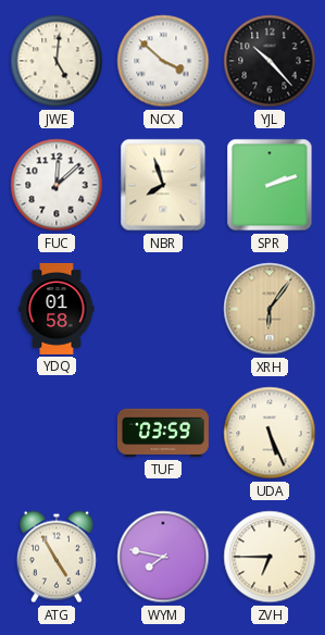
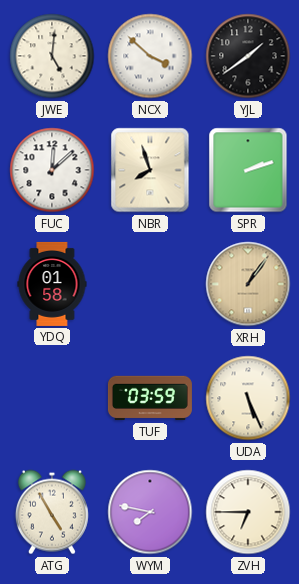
YJL: 10:23 -> 1:39 (248, 56)
XRH: 6:06 -> 1:06 (248, 284)
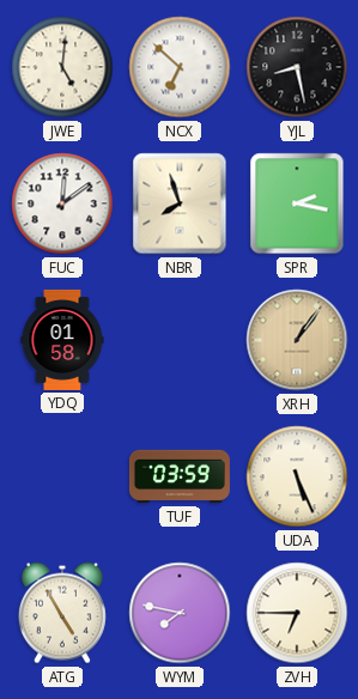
NCX: 3:52 -> 6:52 (180, 67)
YJL: 1:39 -> 8:28 (297, 67)
FUC: 12:08 -> 12:09 (62, 203)
SPR: 2:12 -> 2:17 (297, 203)
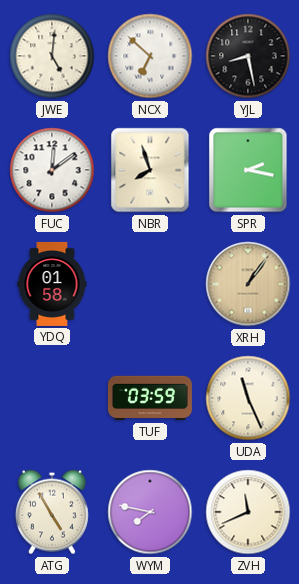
UDA: 5:26 -> 11:26 (248, 398)
ZVH: 6:45 -> 11:41 (248, 512)
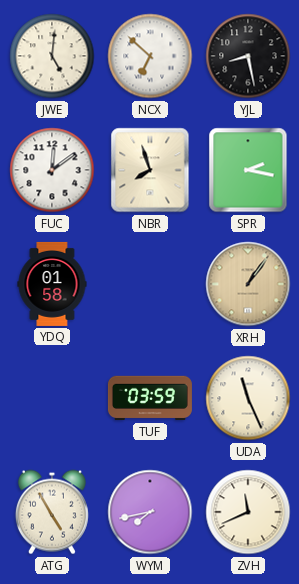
WYM: 7:47 -> 7:43 (150, 512)
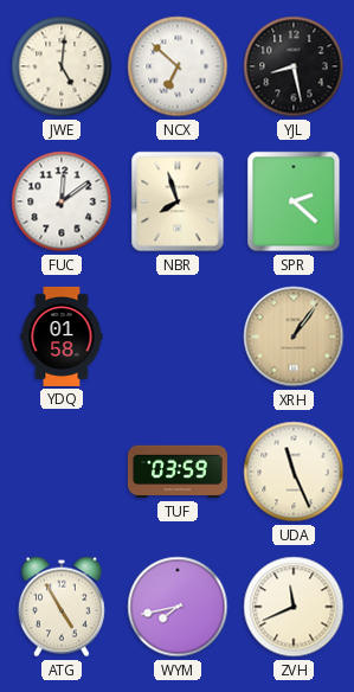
SPR: 2:17 -> 2:22 (294, 201)
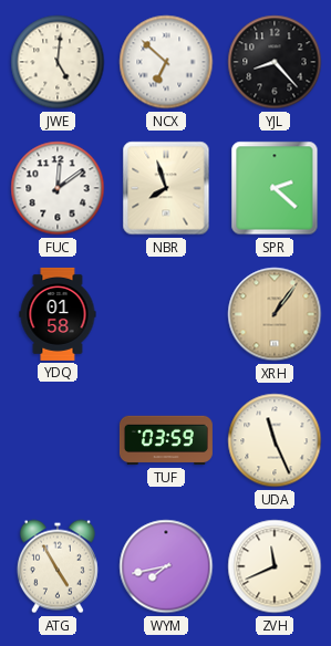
YJL: 8:28 -> 8:23 (275, 62)
